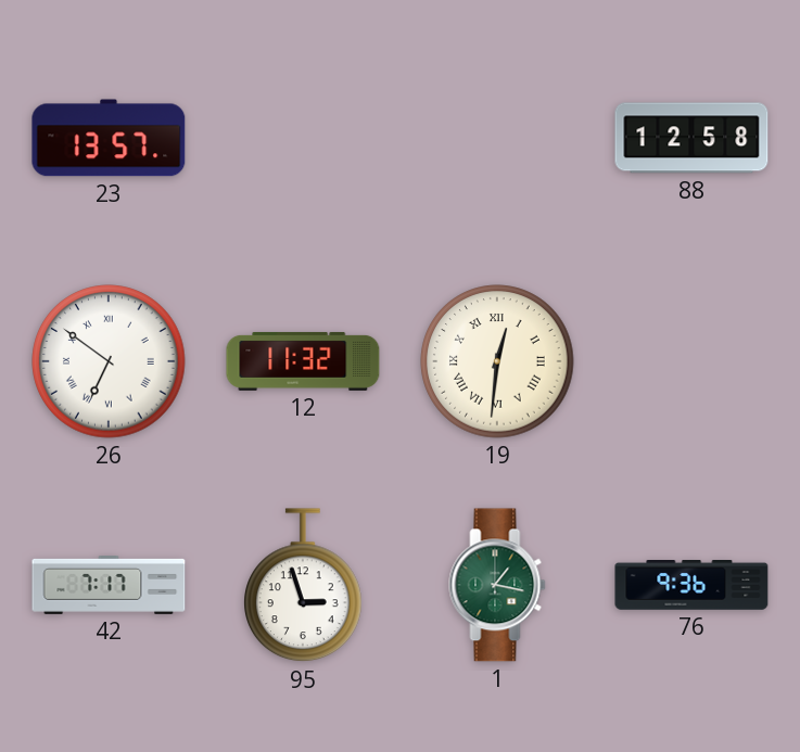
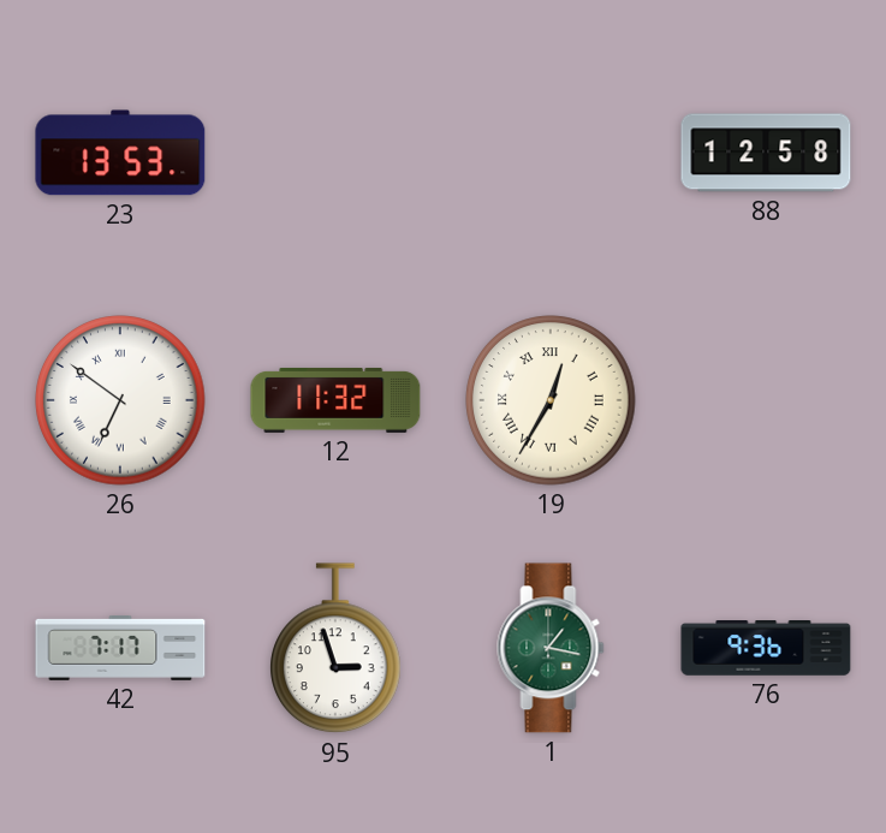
23: 13:57 -> 13:53 (120, 153)
19: 12:31 -> 12:35 (551, 400)
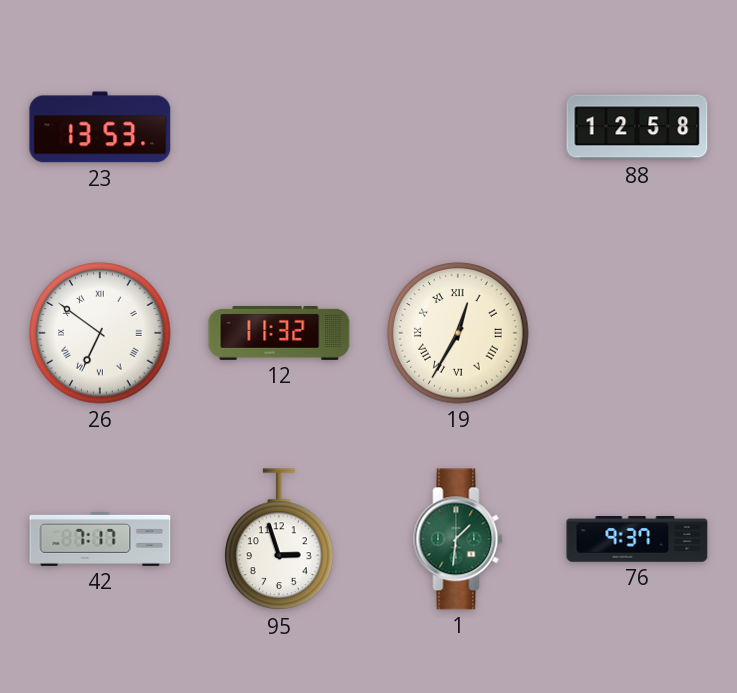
1: 1:17 -> 1:31 (458, 539)
76: 9:36 -> 9:37 (637, 540)
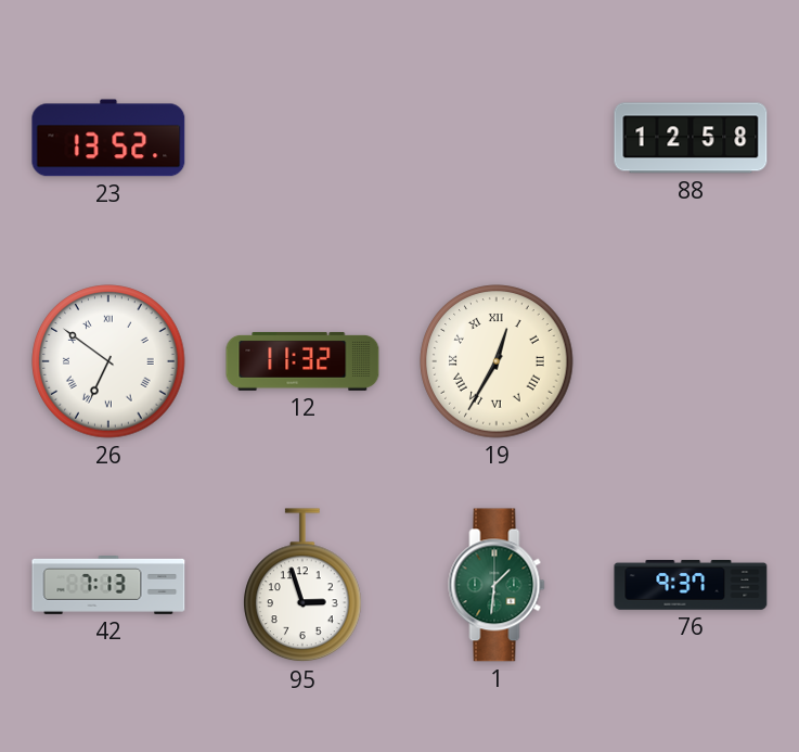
23: 13:53 -> 13:52 (108, 138)
42: 7:17 -> 7:13 (108, 585)
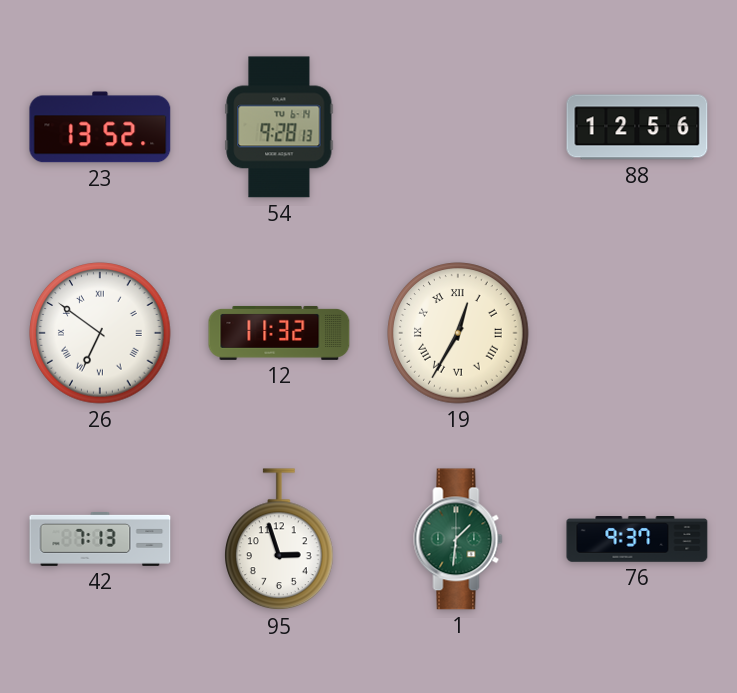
54: none -> 9:28 (279, 127)
88: 12:58 -> 12:56 (637, 127)
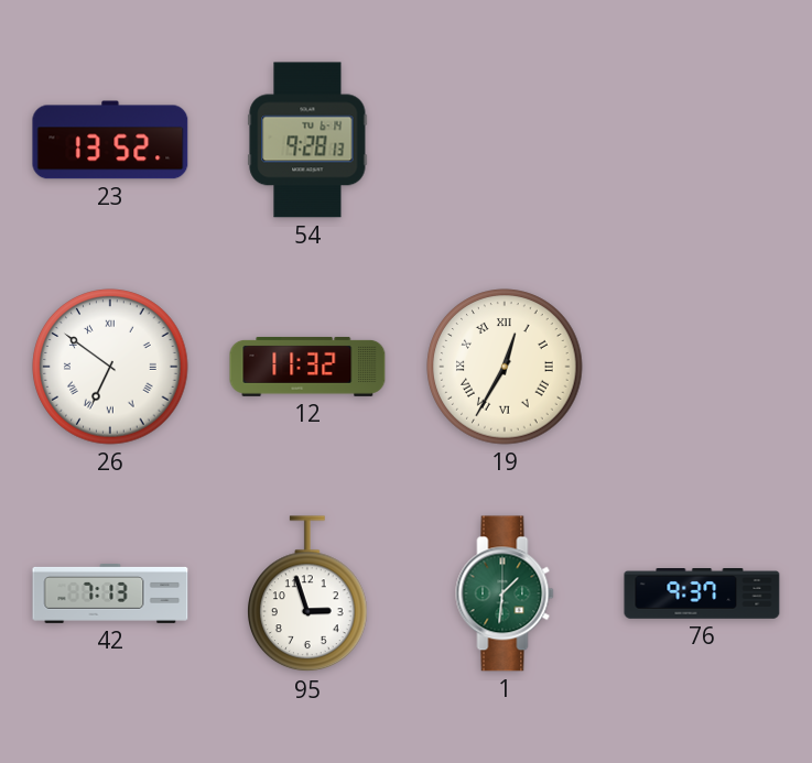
88: 12:56 -> none (637, 127)
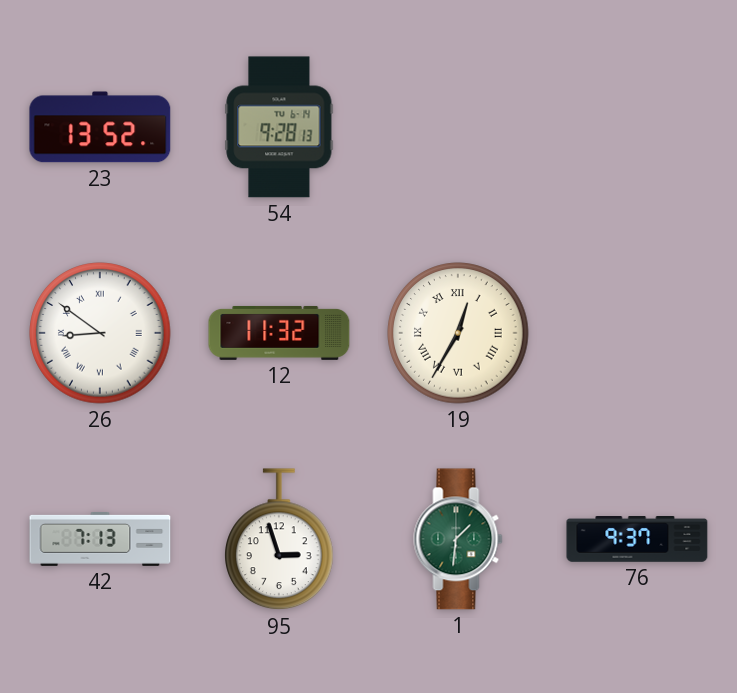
26: 6:51 -> 8:51 (100, 333)
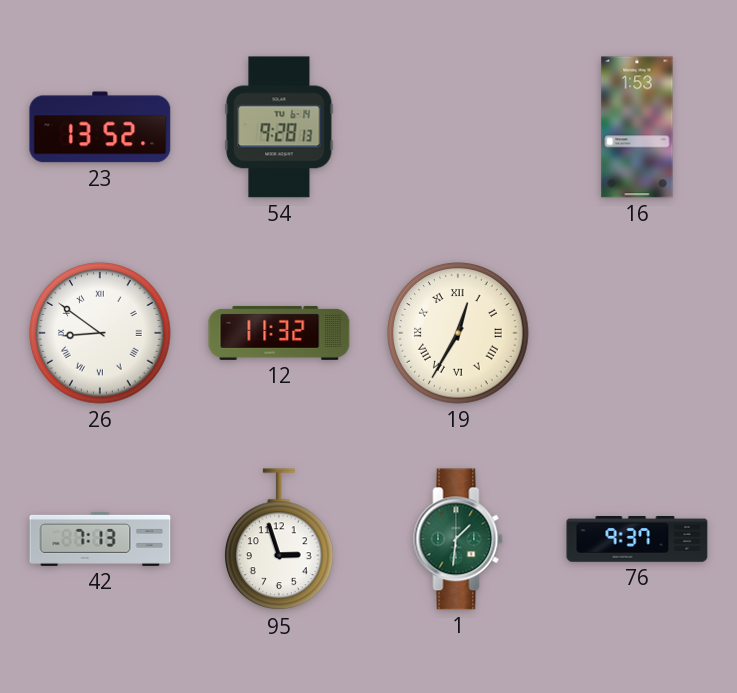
16: none -> 1:53 (637, 127)
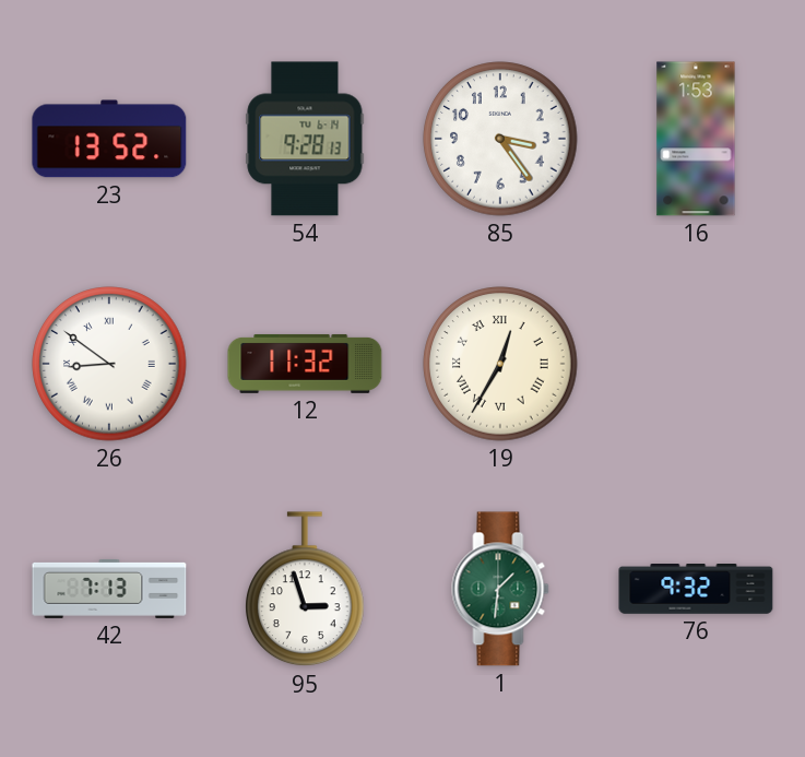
85: none -> 3:24 (500, 139)
76: 9:37 -> 9:32 (696, 590)
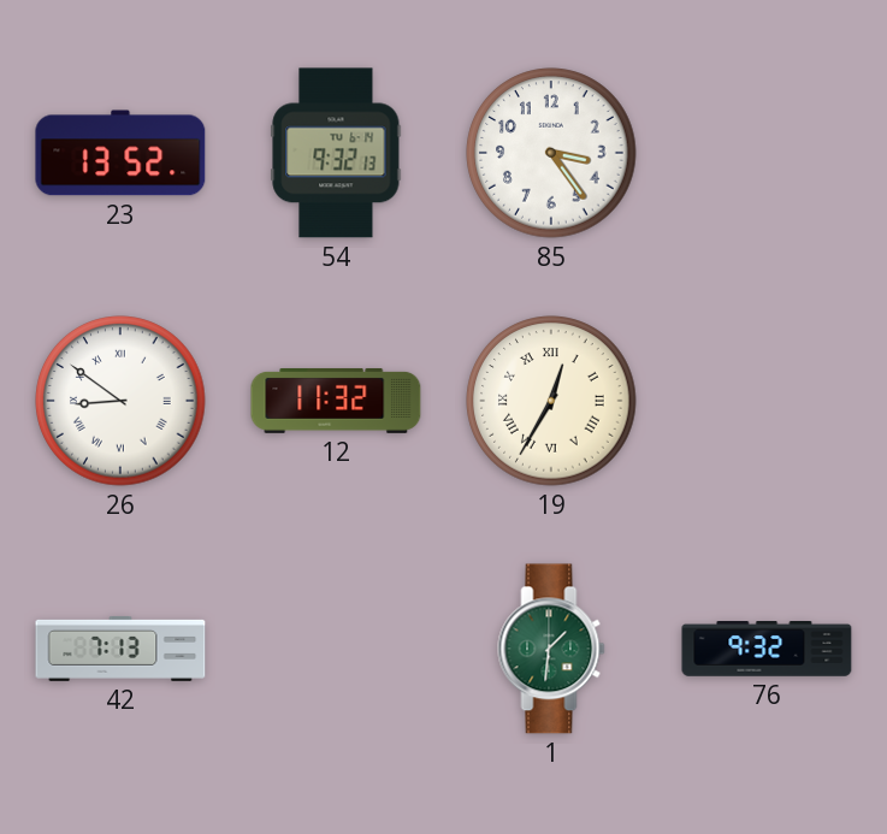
54: 9:28 -> 9:32 (336, 153)
16: 1:53 -> none (696, 139)
95: 2:57 -> none (306, 590)
